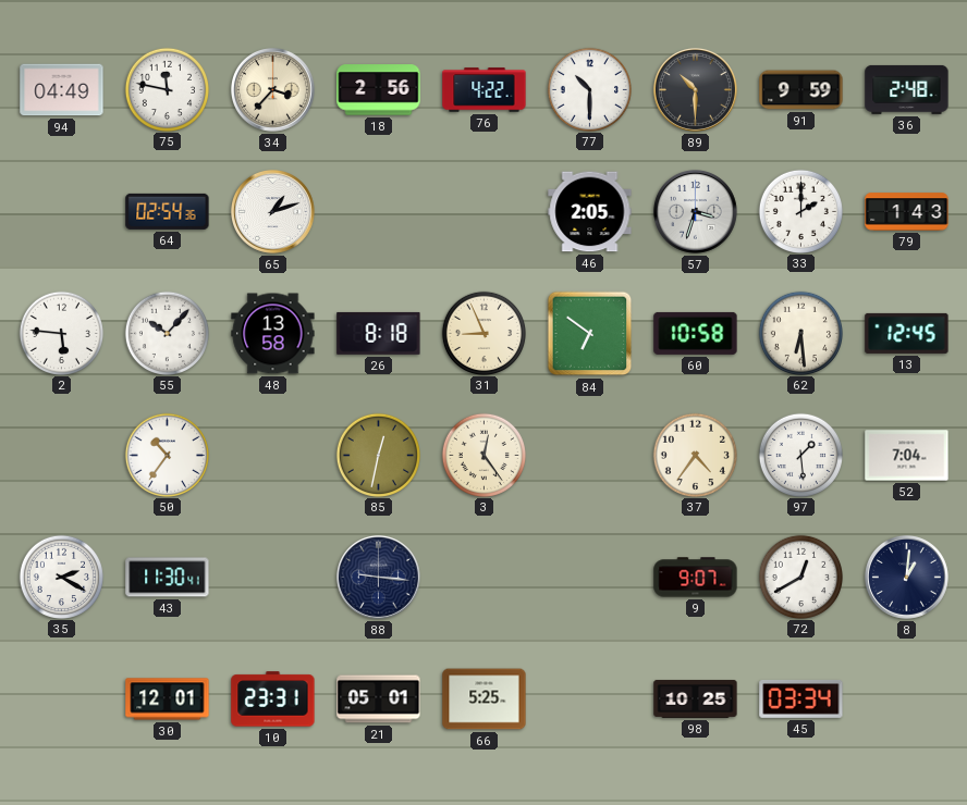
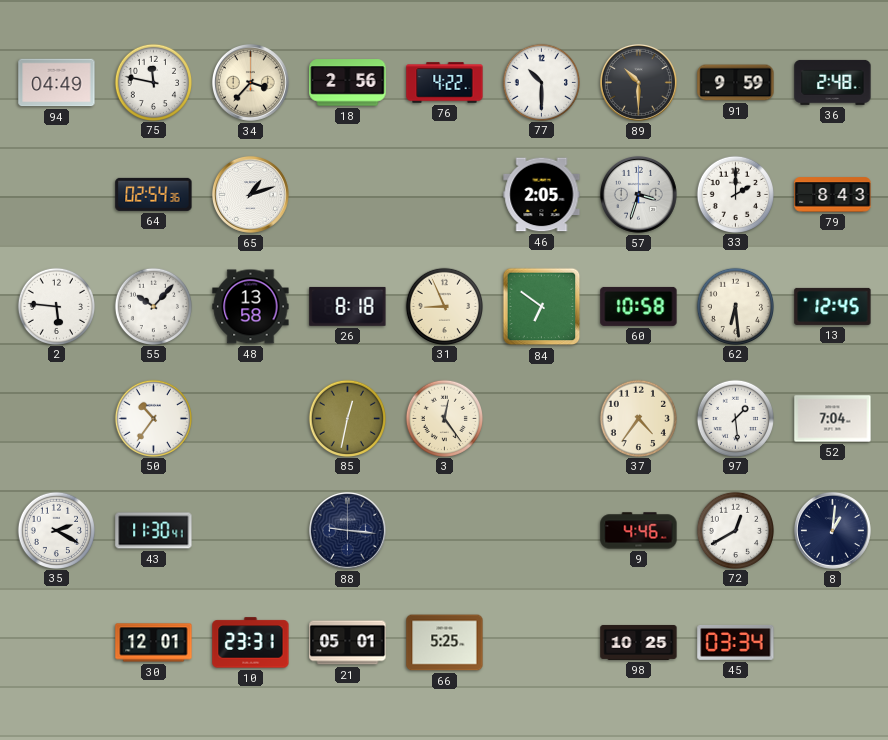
79: 1:43 -> 8:43 (833, 195)
9: 9:07 -> 4:46 (639, 531)
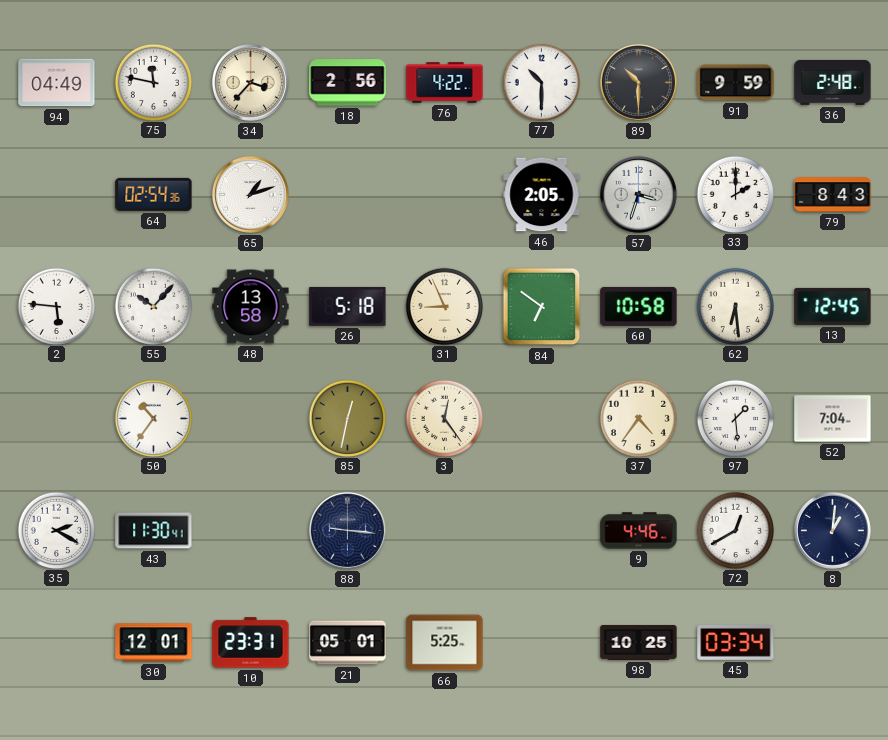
26: 8:18 -> 5:18 (348, 306)
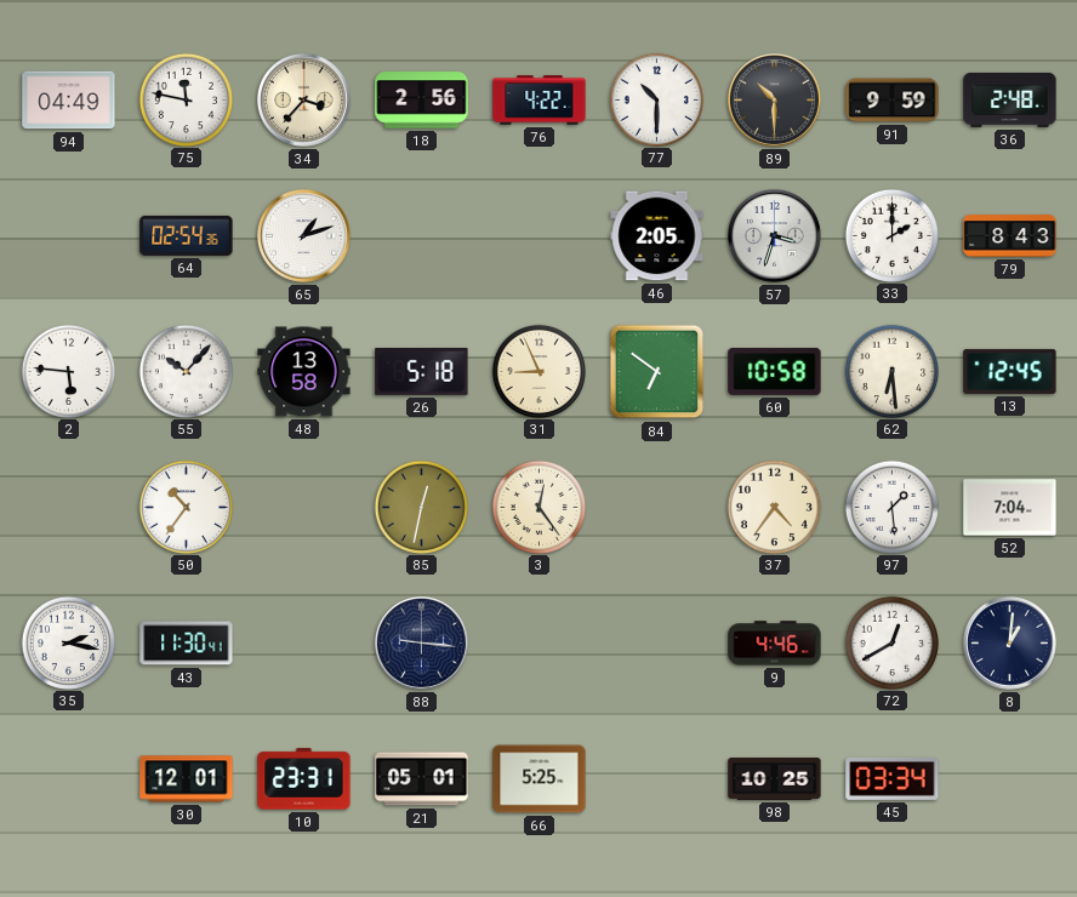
35: 2:20 -> 2:17 (68, 642)
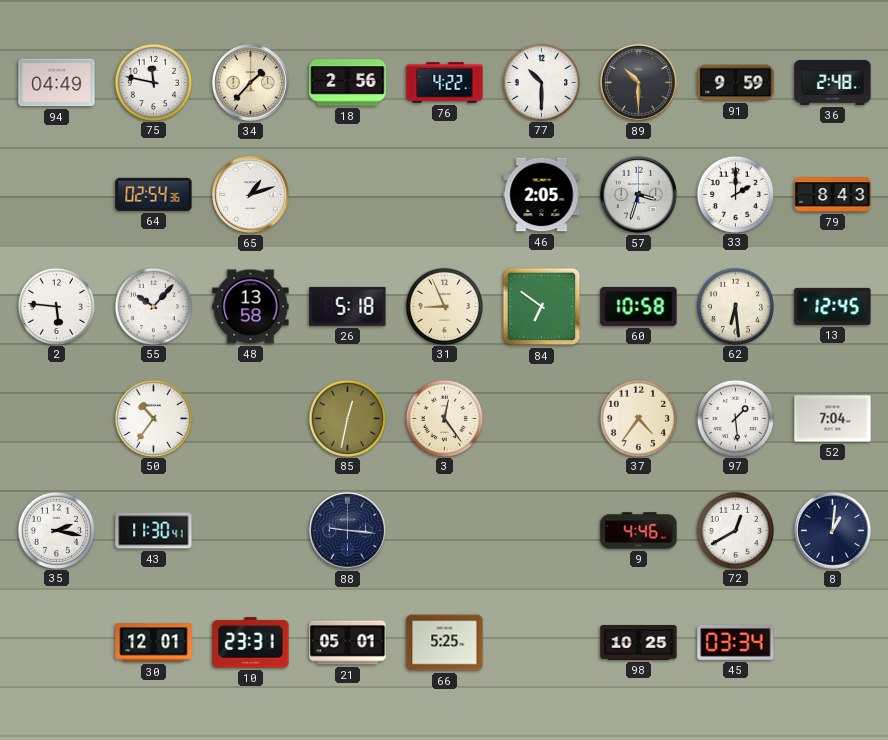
34: 3:37 -> 1:37 (250, 82)
